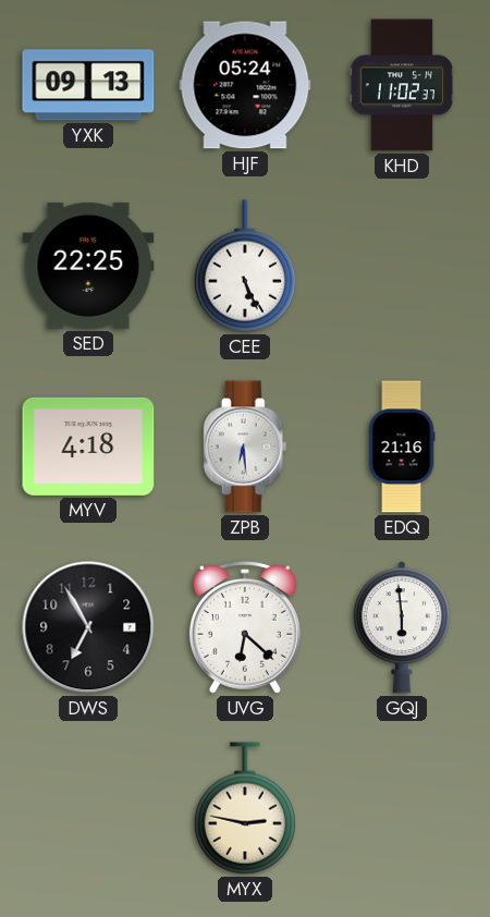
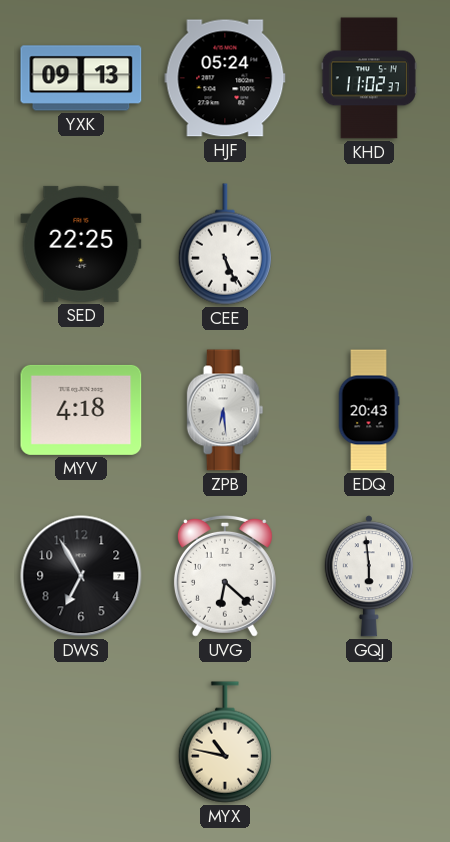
EDQ: 21:16 -> 20:43 (369, 410)
MYX: 2:47 -> 10:47 (225, 742)
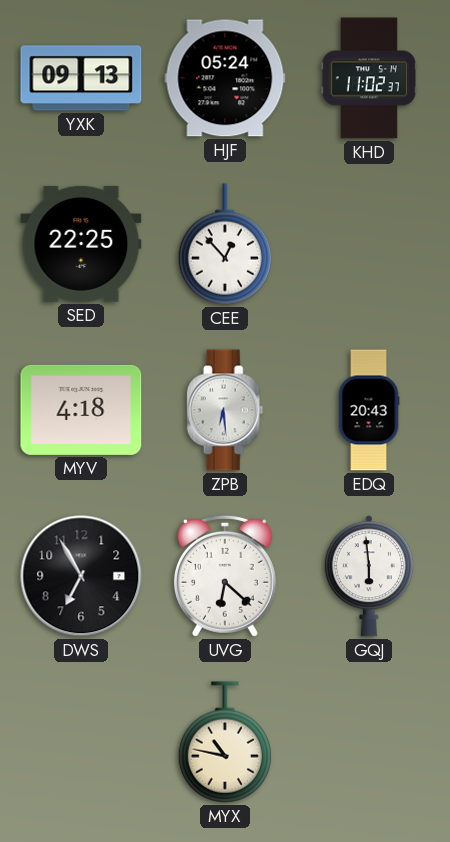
CEE: 5:26 -> 12:53 (225, 244)
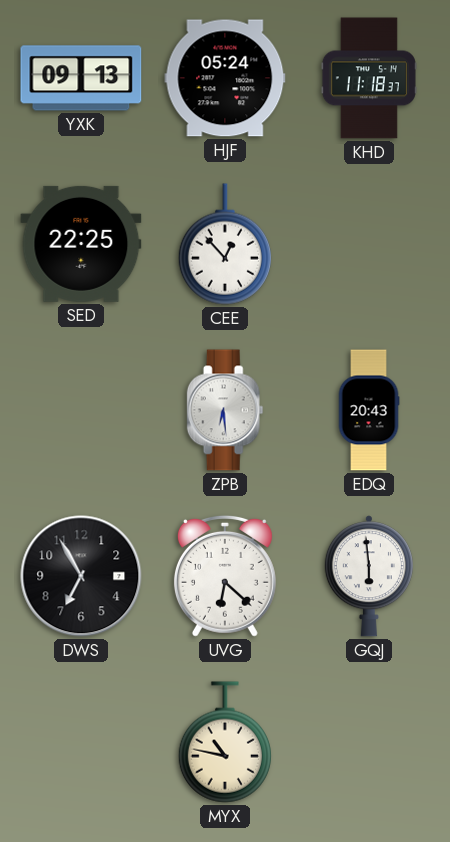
KHD: 11:02 -> 11:18 (369, 78)
MYV: 4:18 -> none (81, 410)
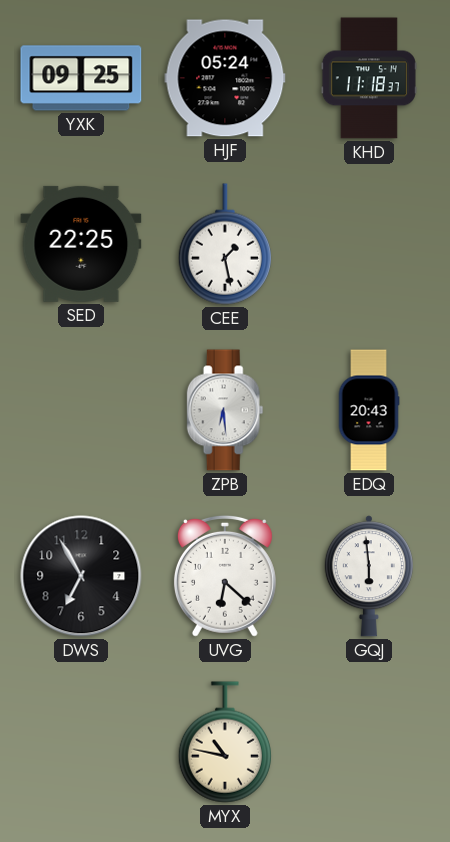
YXK: 09:13 -> 09:25 (81, 78)
CEE: 12:53 -> 1:28 (225, 244)
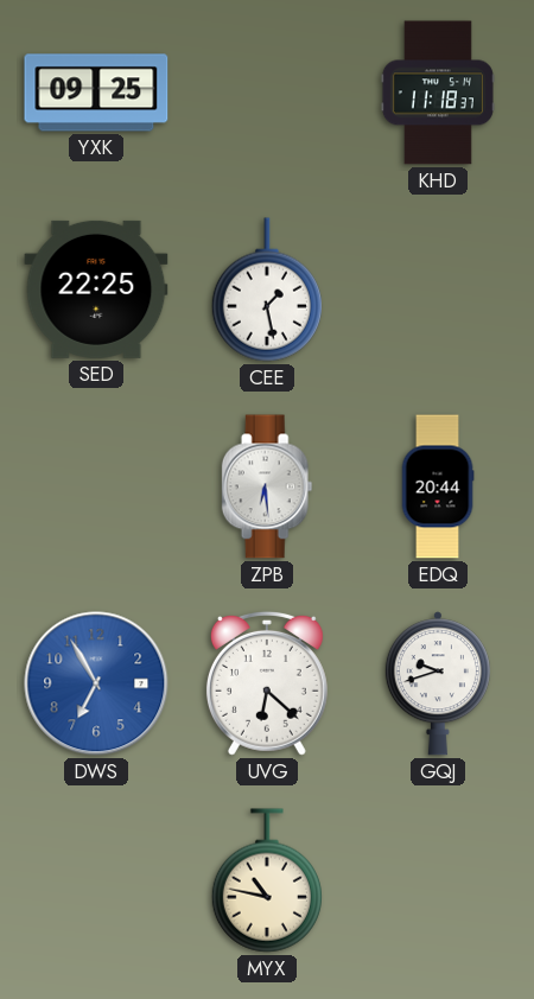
HJF: 05:24 -> none (225, 78)
EDQ: 20:43 -> 20:44 (438, 486)
DWS dial: black -> blue (96, 683)
GQJ: 5:59 -> 9:42 (438, 683)
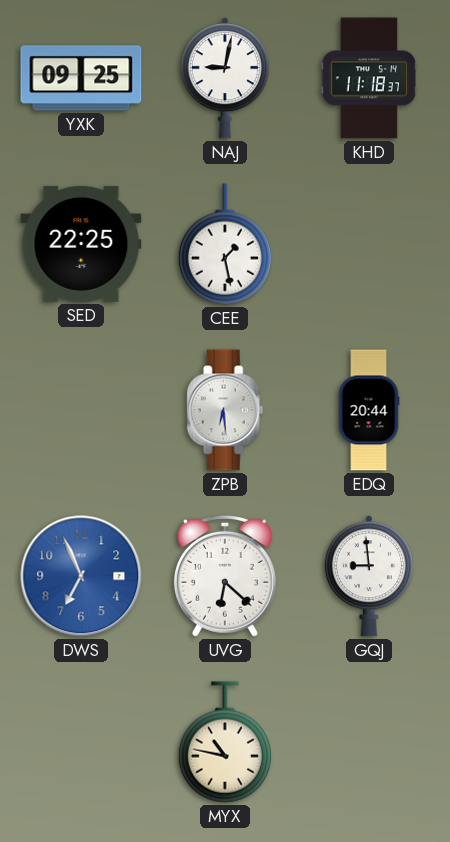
NAJ: none -> 9:02 (225, 78)
DWS: 6:55 -> 6:56 (81, 576)
GQJ: 9:42 -> 8:59 (369, 576)
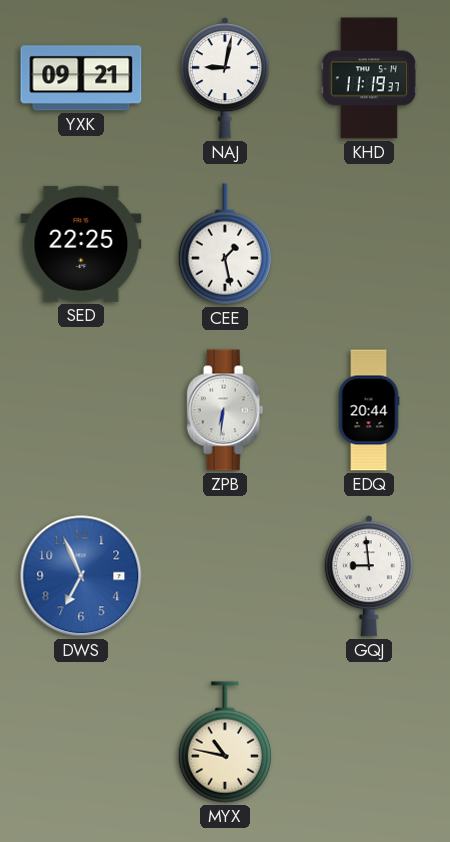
YXK: 09:25 -> 09:21 (81, 78)
KHD: 11:18 -> 11:19 (369, 78)
ZPB: 6:29 -> 6:31 (225, 410)
UVG: 6:22 -> none (225, 576)
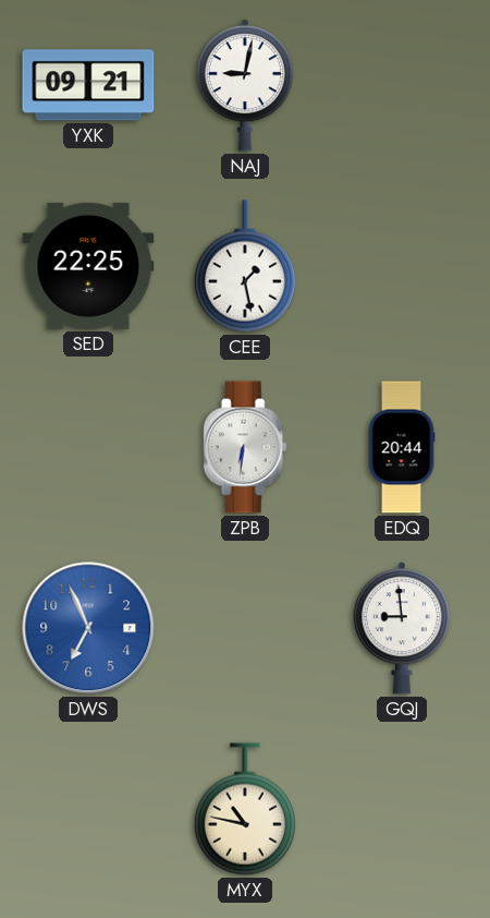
KHD: 11:19 -> none (369, 78)
